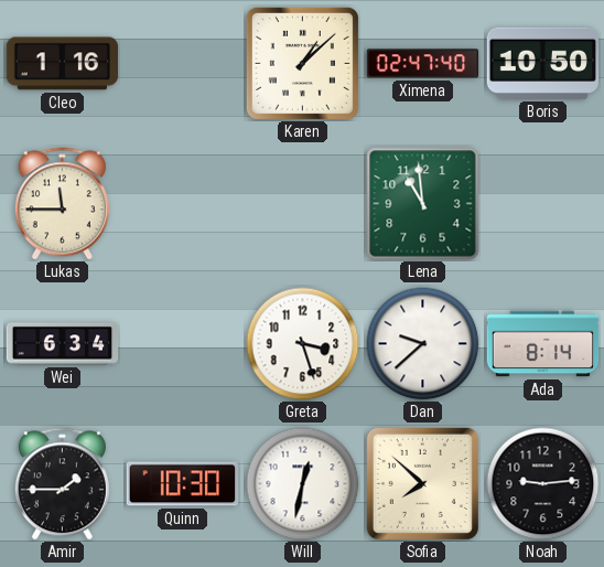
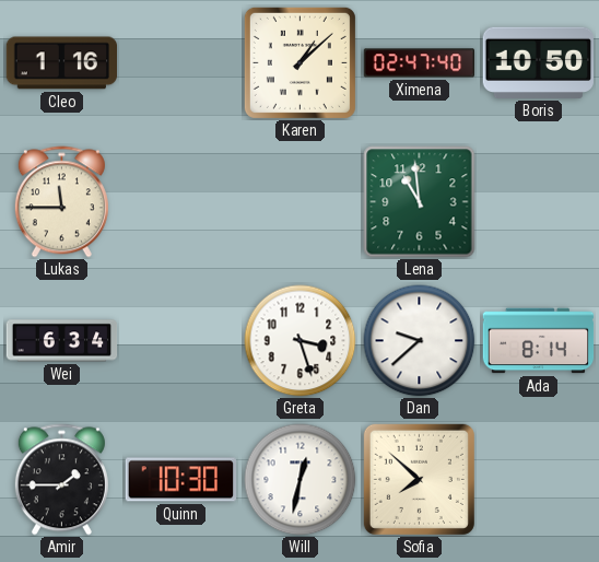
Noah: 9:14 -> none (543, 484)
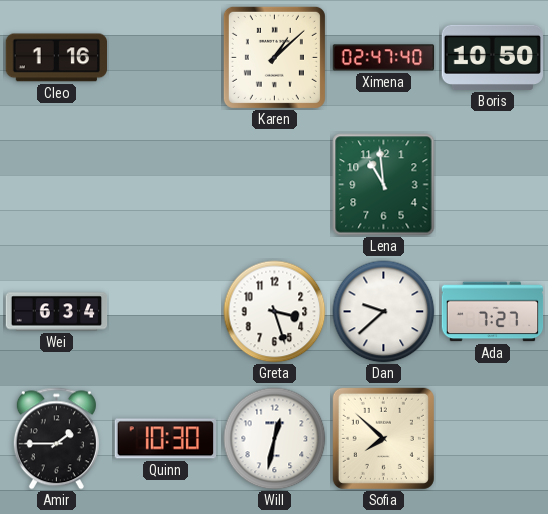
Lukas: 11:45 -> none (61, 202)
Ada: 8:14 -> 7:27 (493, 312)
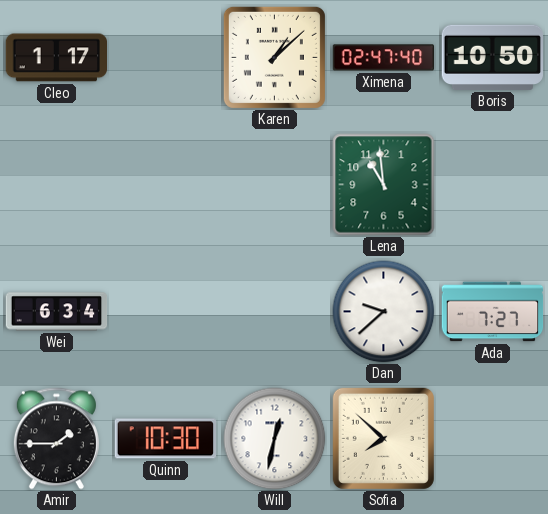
Cleo: 1:16 -> 1:17 (56, 58)
Greta: 3:27 -> none (275, 312)
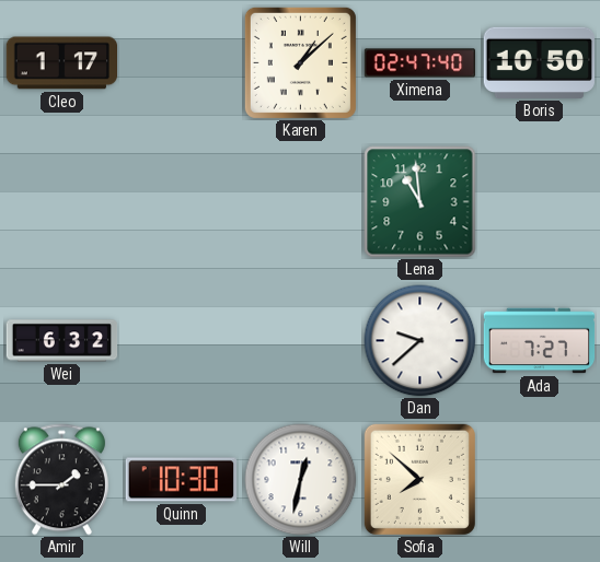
Wei: 6:34 -> 6:32 (62, 341)
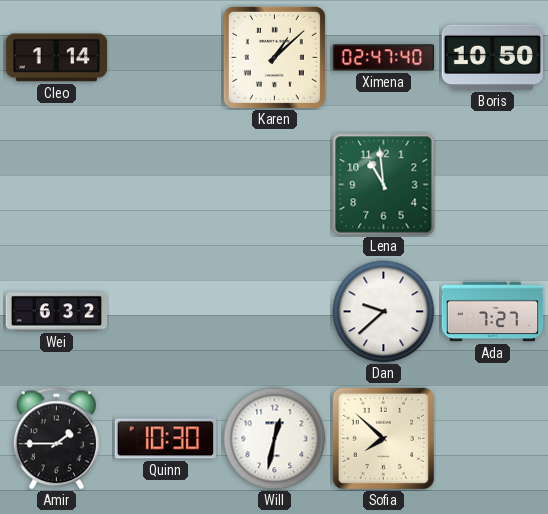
Cleo: 1:17 -> 1:14 (56, 58)
